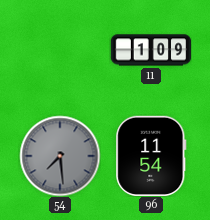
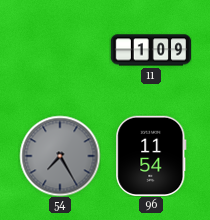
54: 7:29 -> 7:25 (60, 156)
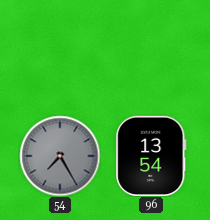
11: 1:09 -> none (151, 50)
96: 11:54 -> 13:54 (151, 156)
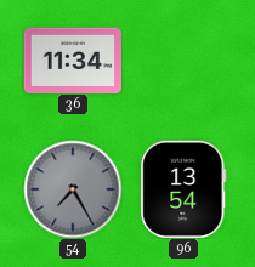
36: none -> 11:34 (72, 59)
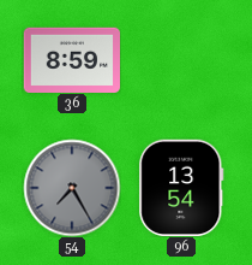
36: 11:34 -> 8:59 (71, 59)
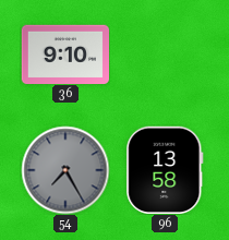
36: 8:59 -> 9:10 (64, 53)
96: 13:54 -> 13:58 (165, 170)
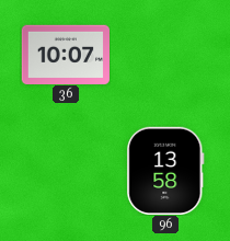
36: 9:10 -> 10:07 (65, 54)
54: 7:25 -> none (65, 170)
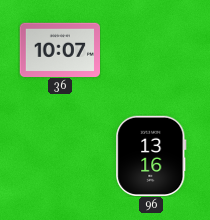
96: 13:58 -> 13:16 (151, 156)
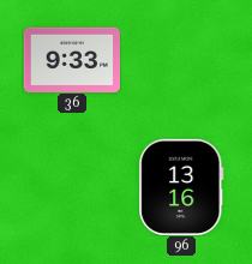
36: 10:07 -> 9:33 (71, 59)
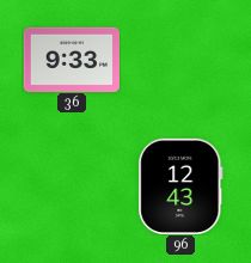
96: 13:16 -> 12:43 (180, 186)
